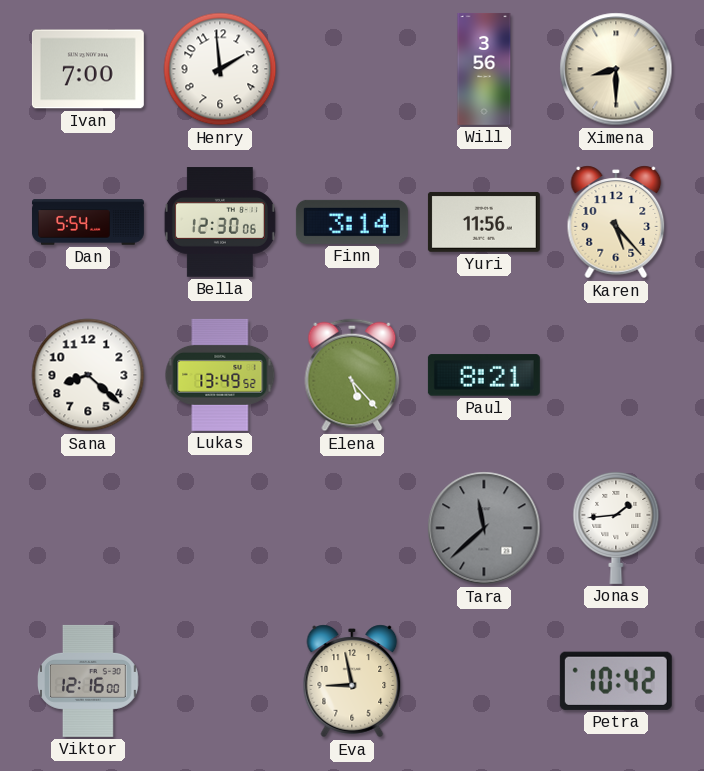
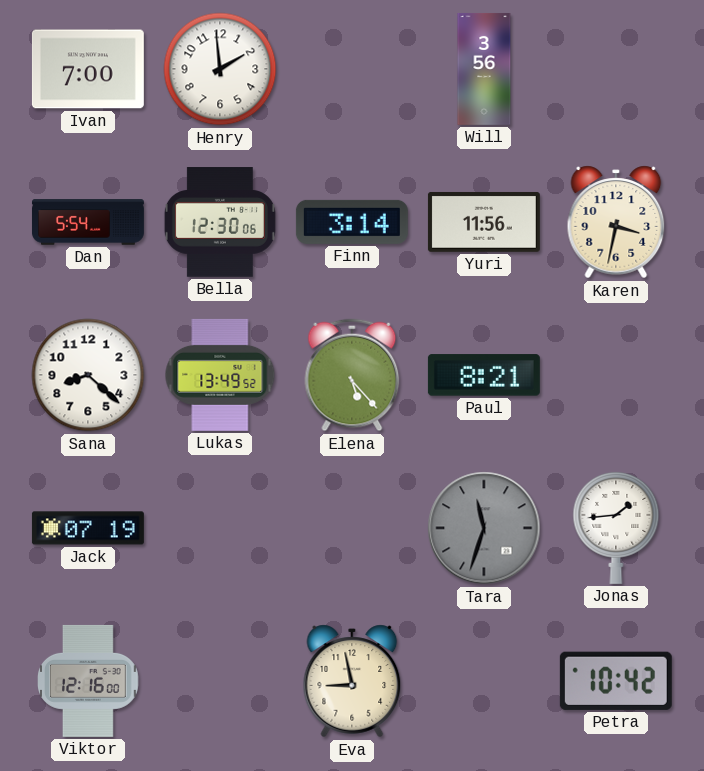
Ximena: 8:30 -> none (616, 69)
Karen: 5:23 -> 3:32 (616, 222)
Jack: none -> 07:19 (88, 528)
Tara: 11:38 -> 11:33 (484, 528)
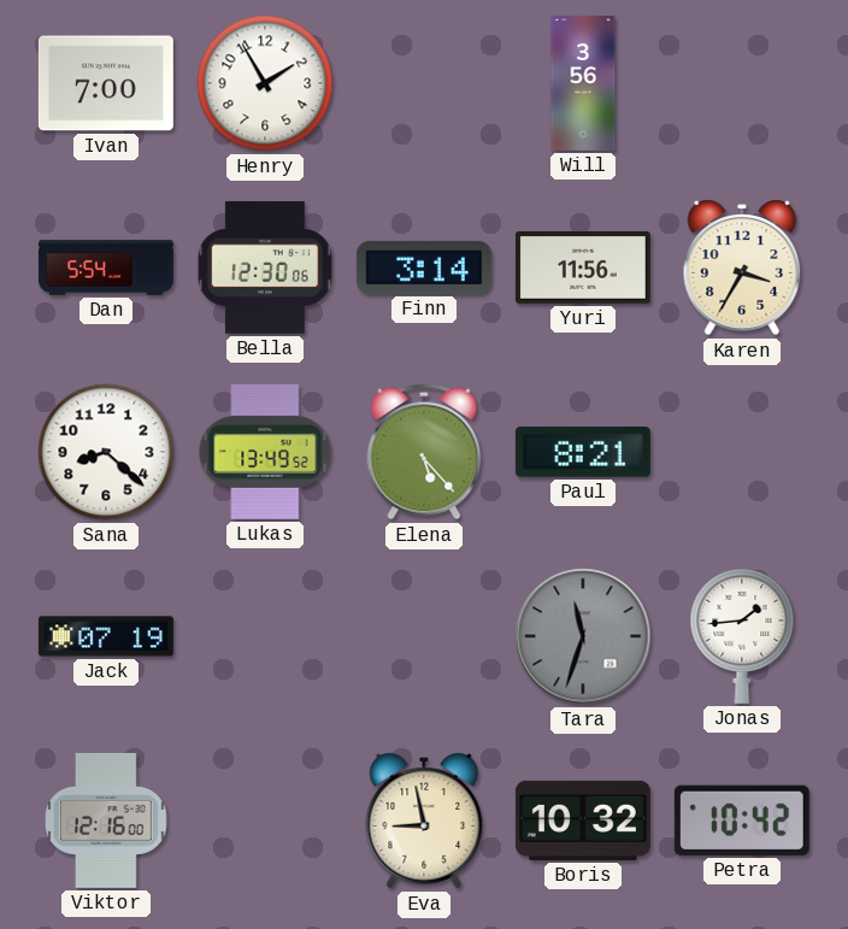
Henry: 1:59 -> 1:55 (265, 83)
Karen: 3:32 -> 3:35 (742, 267)
Boris: none -> 10:32 (583, 821)
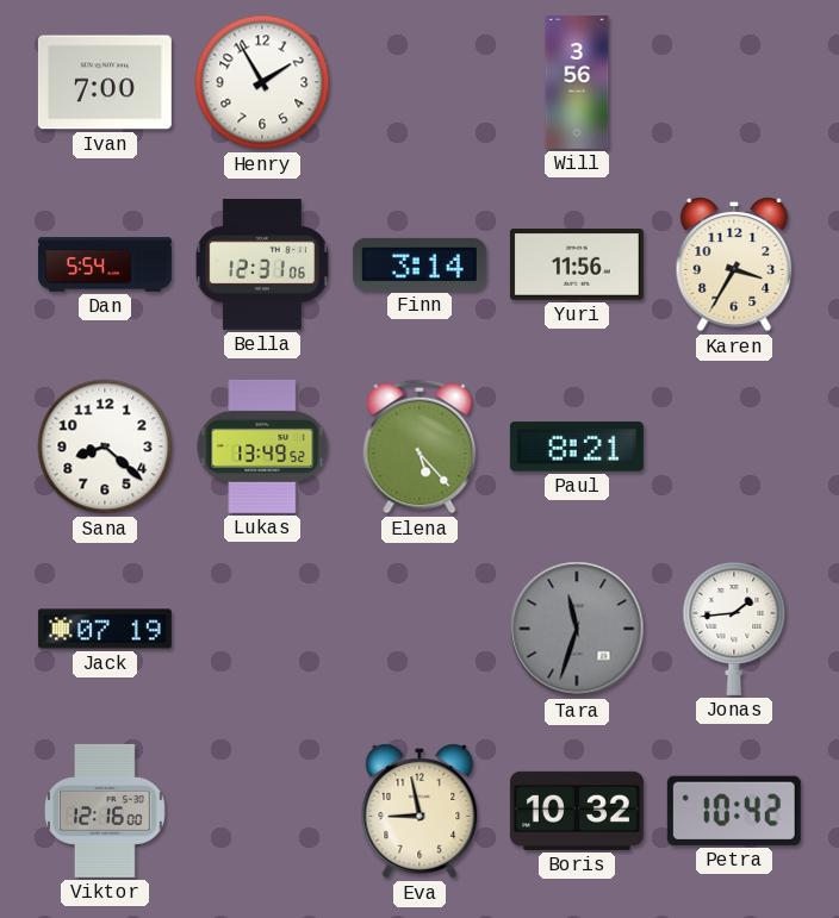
Bella: 12:30 -> 12:31 (262, 264)
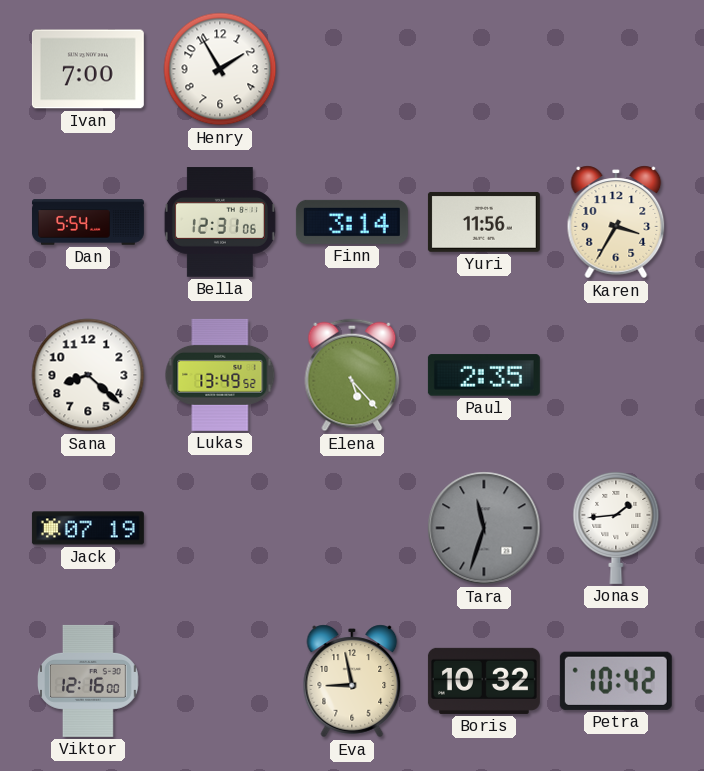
Will: 3:56 -> none (577, 82)
Paul: 8:21 -> 2:35 (484, 375)
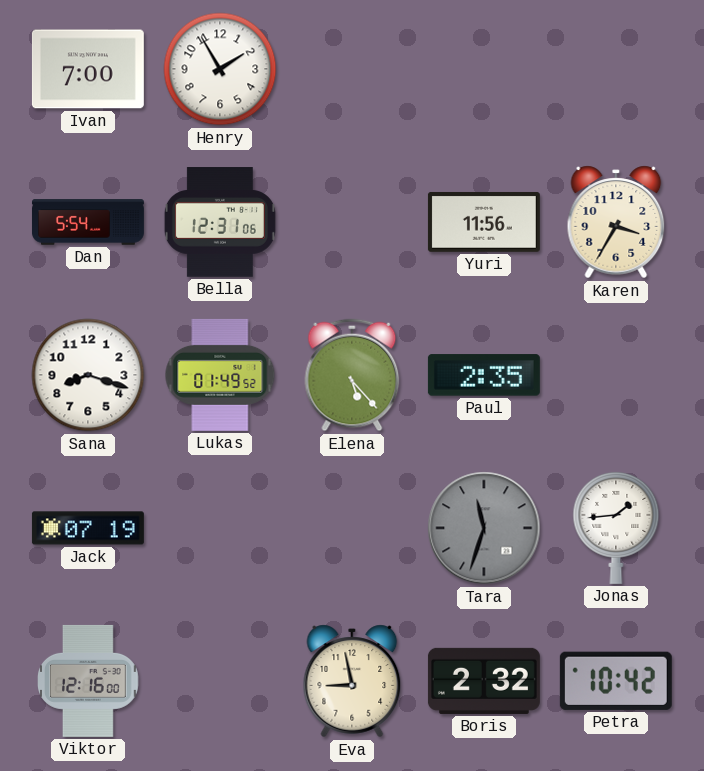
Finn: 3:14 -> none (352, 222)
Sana: 8:22 -> 8:18 (88, 375)
Lukas: 13:49 -> 01:49 (220, 375)
Boris: 10:32 -> 2:32 (484, 681)
